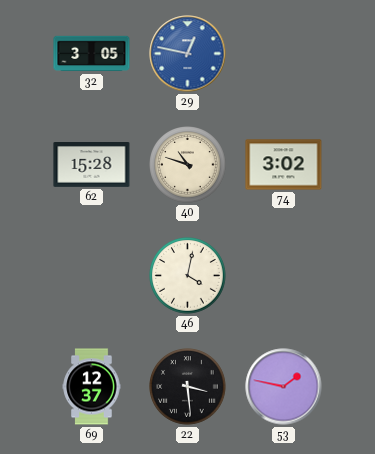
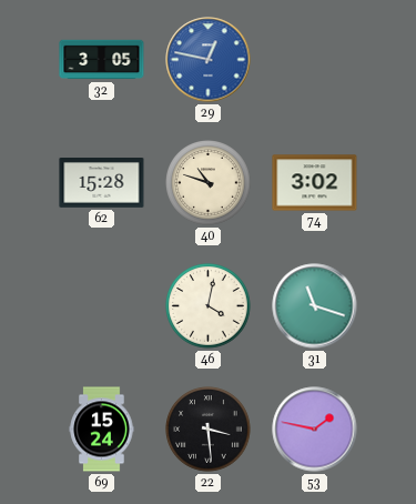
31: none -> 11:18 (315, 306)
69: 12:37 -> 15:24 (102, 430)
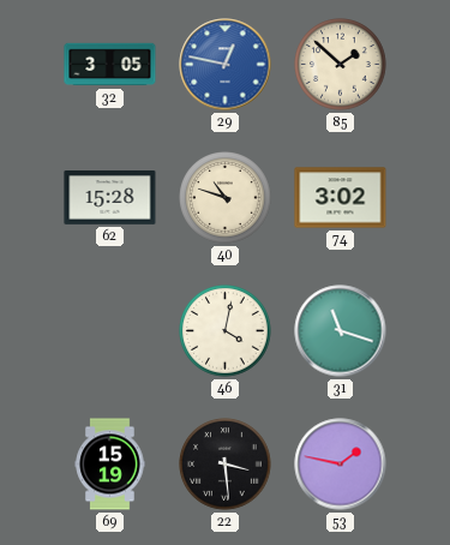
85: none -> 1:52 (341, 65)
69: 15:24 -> 15:19 (110, 465)
